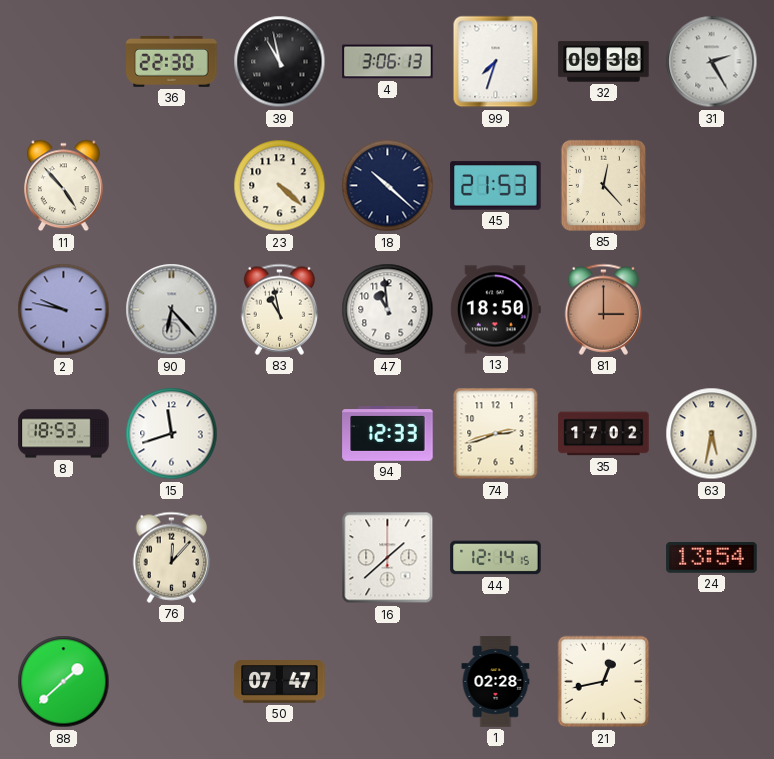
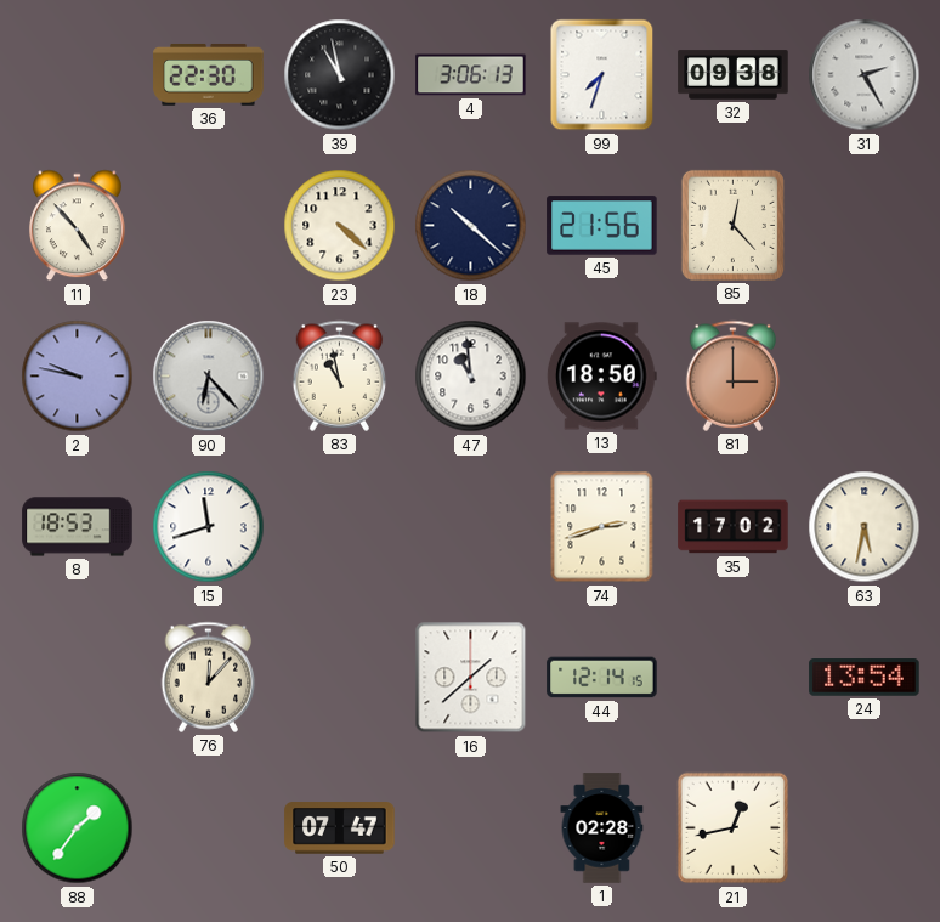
45: 21:53 -> 21:56 (602, 226)
94: 12:33 -> none (388, 434)
88: 1:38 -> 1:36 (78, 828)
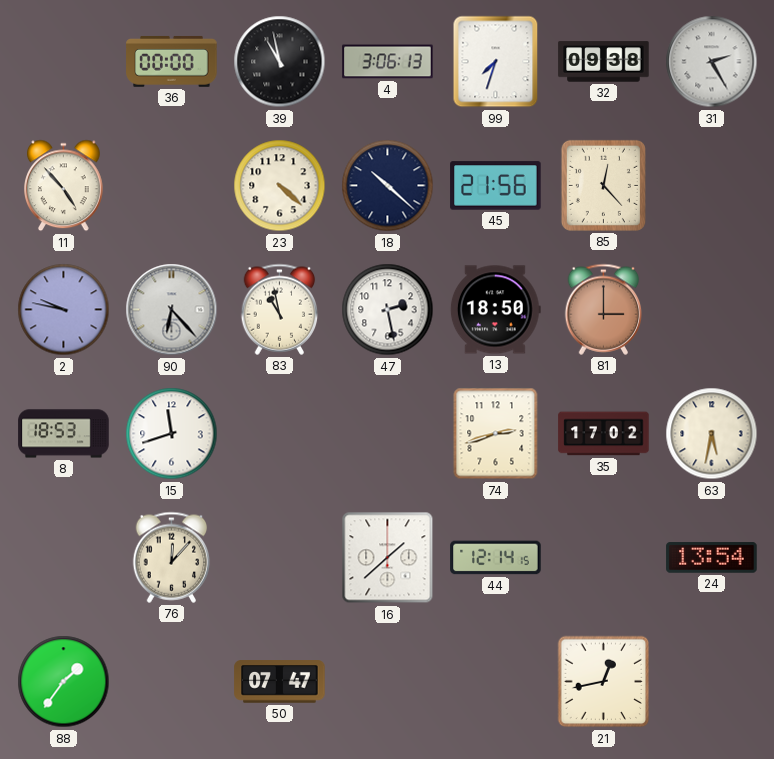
36: 22:30 -> 00:00 (172, 62)
47: 10:59 -> 2:28 (388, 310)
1: 02:28 -> none (602, 828)
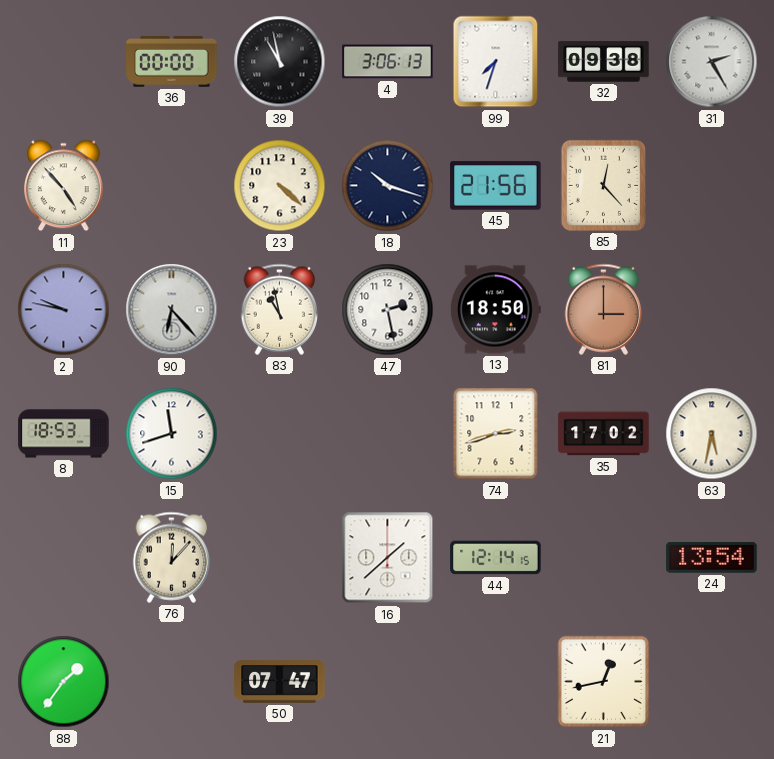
18: 10:22 -> 10:18 (388, 186)
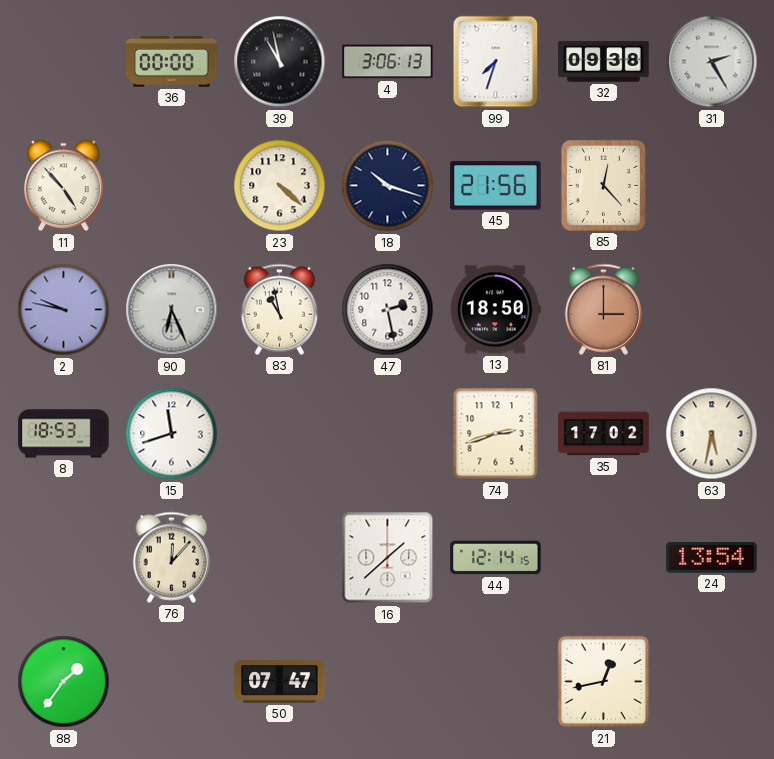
90: 6:23 -> 6:26 (172, 310)
